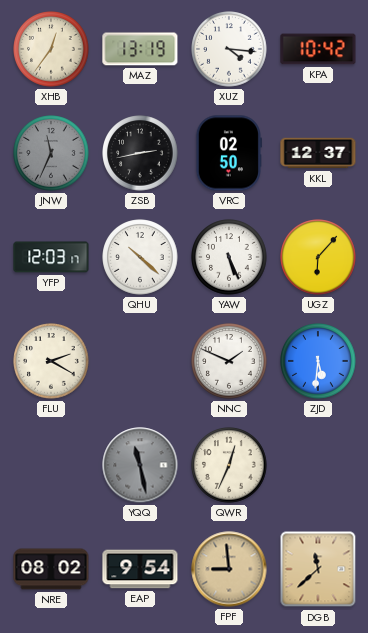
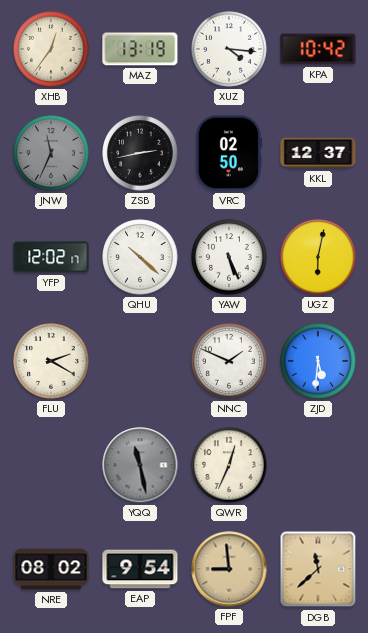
YFP: 12:03 -> 12:02 (51, 257)
UGZ: 6:07 -> 6:02 (318, 257)
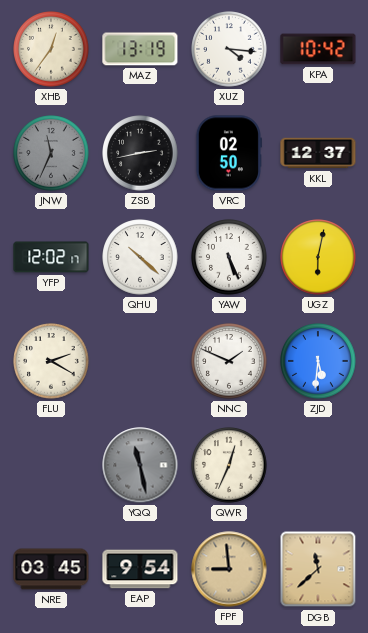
NRE: 08:02 -> 03:45 (51, 569)
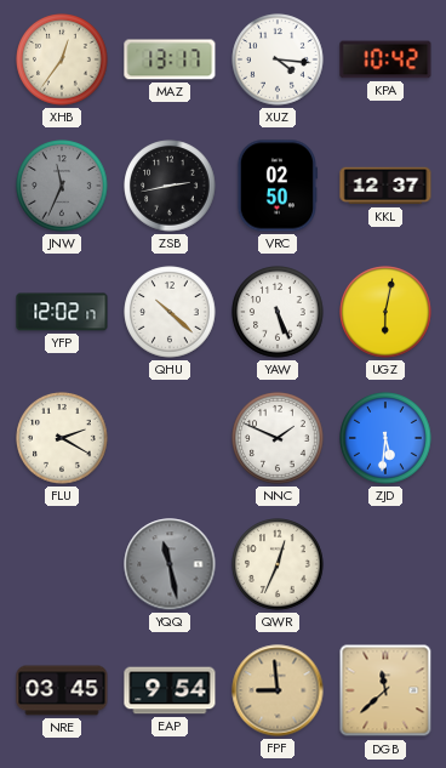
MAZ: 13:19 -> 13:17 (170, 59)
